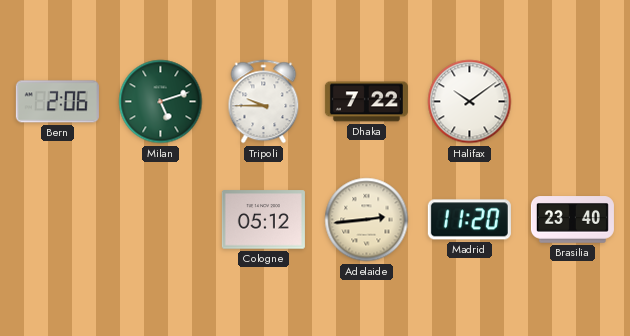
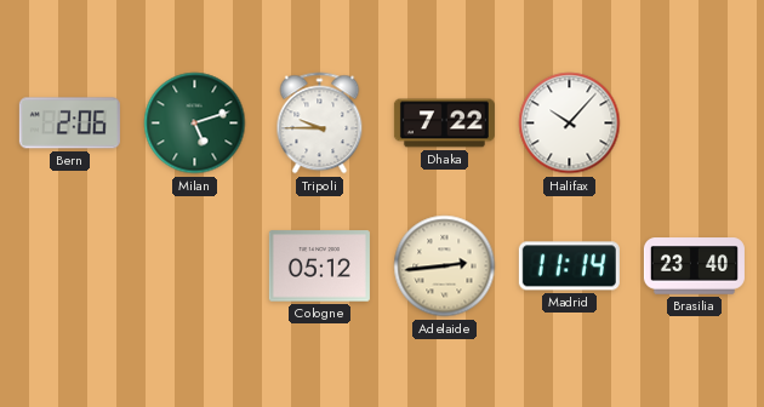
Halifax: 10:09 -> 10:07 (570, 124)
Madrid: 11:20 -> 11:14 (569, 266)
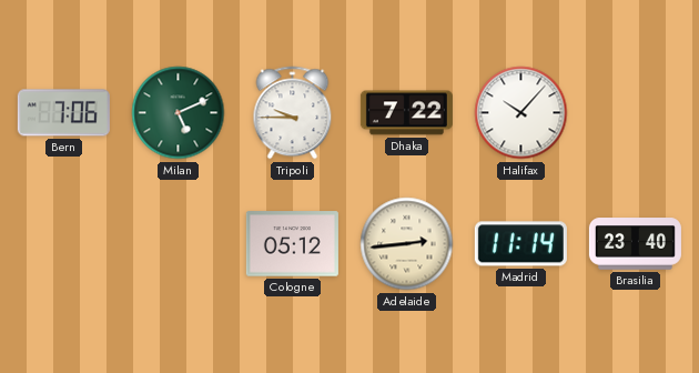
Bern: 2:06 -> 7:06 (63, 113)
Milan: 5:12 -> 5:11 (179, 113)
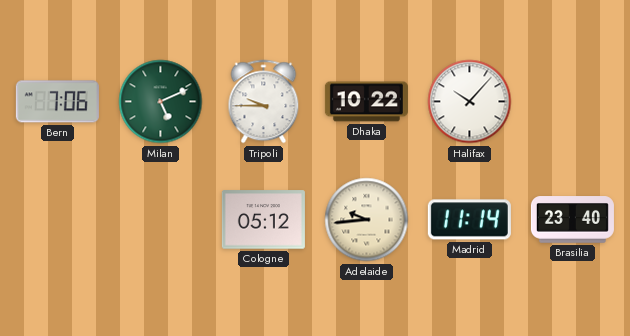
Dhaka: 7:22 -> 10:22 (366, 102)
Adelaide: 2:44 -> 9:44 (367, 220)
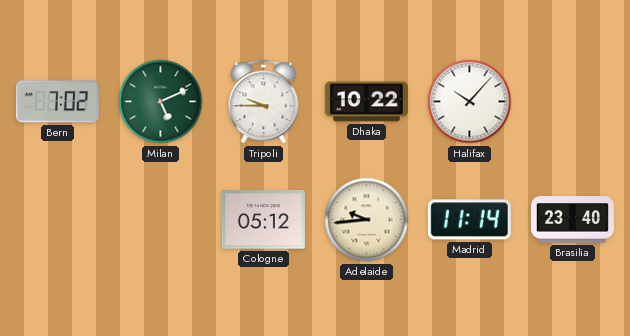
Bern: 7:06 -> 7:02 (57, 102)
